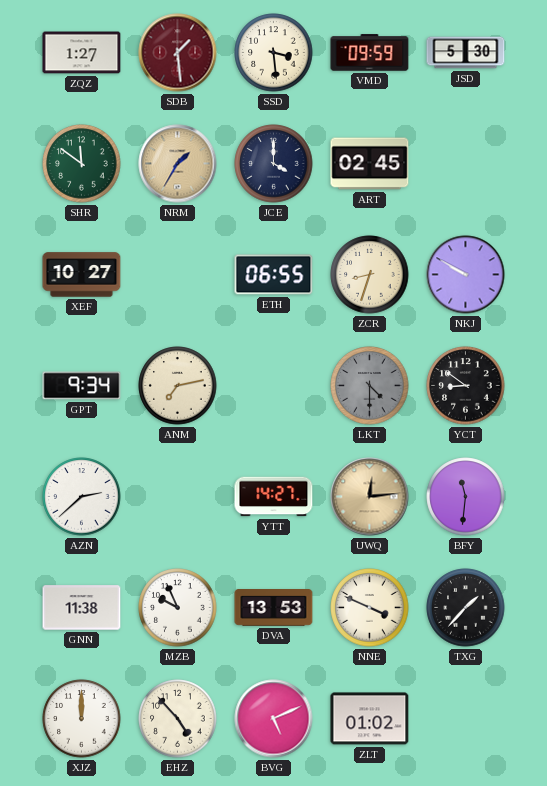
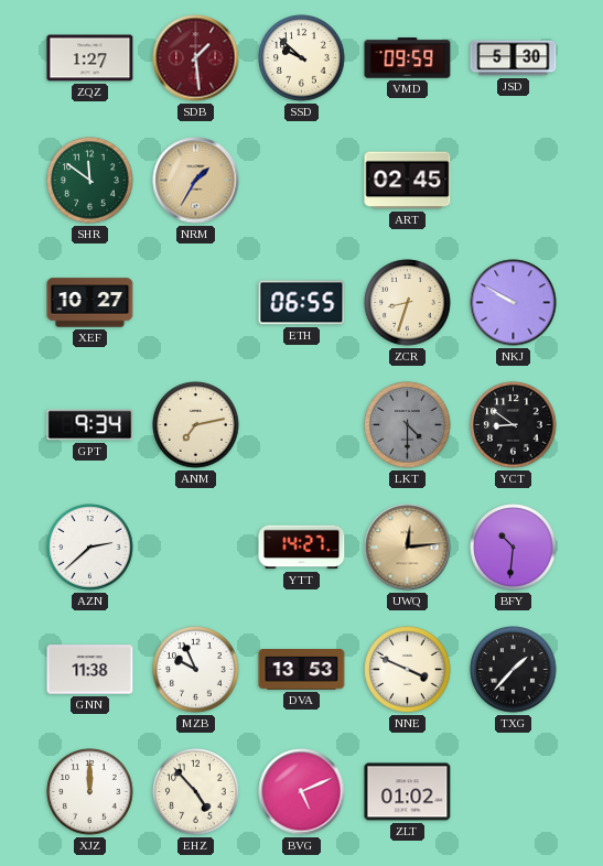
SSD: 3:29 -> 9:52 (302, 58)
JCE: 4:00 -> none (274, 164)
BFY: 11:31 -> 10:31 (514, 548)
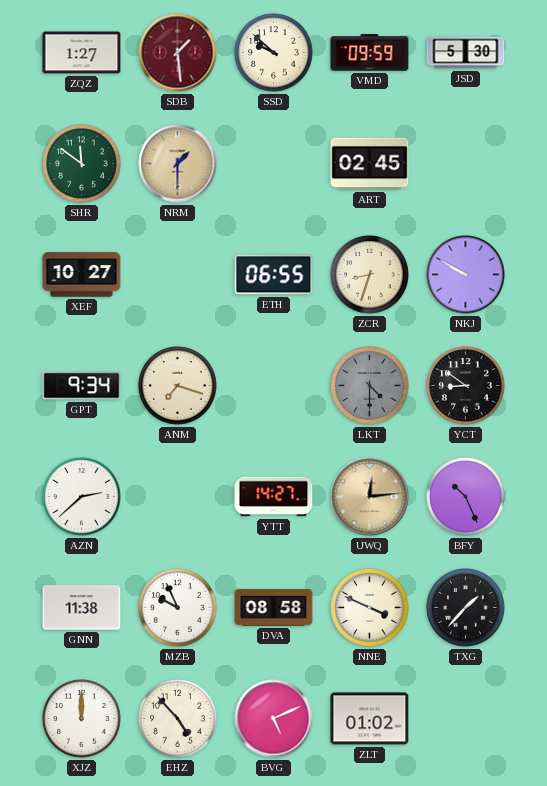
NRM: 1:35 -> 1:30 (178, 164)
ANM: 7:13 -> 7:18 (178, 386)
BFY: 10:31 -> 10:26 (466, 497)
DVA: 13:53 -> 08:58 (274, 608)
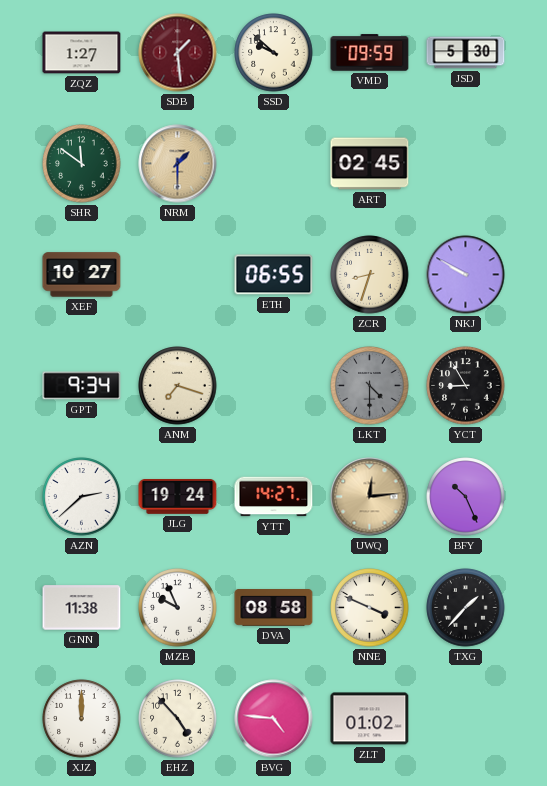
YCT: 8:51 -> 8:55 (466, 386)
JLG: none -> 19:24 (178, 497)
BVG: 5:11 -> 4:46 (274, 719)
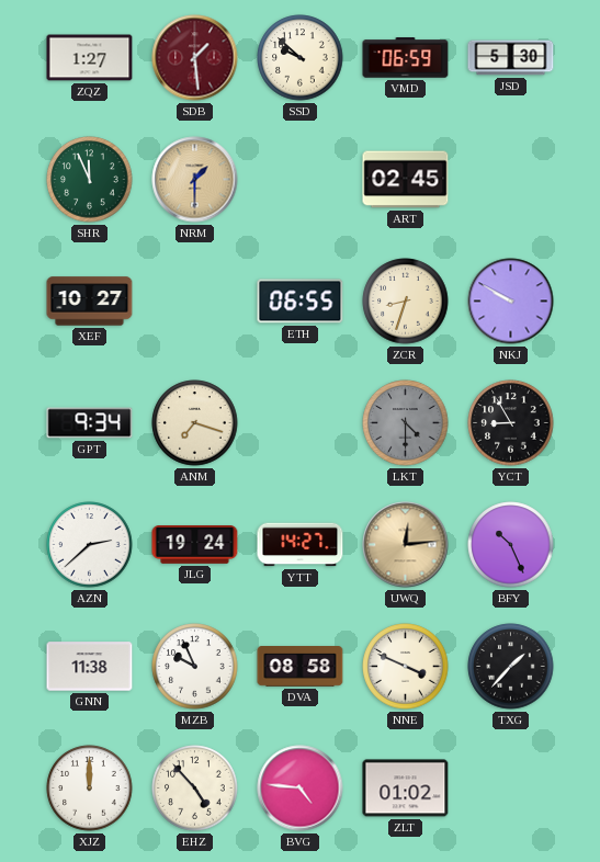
VMD: 09:59 -> 06:59 (406, 58)
SHR: 11:51 -> 11:56 (90, 180)
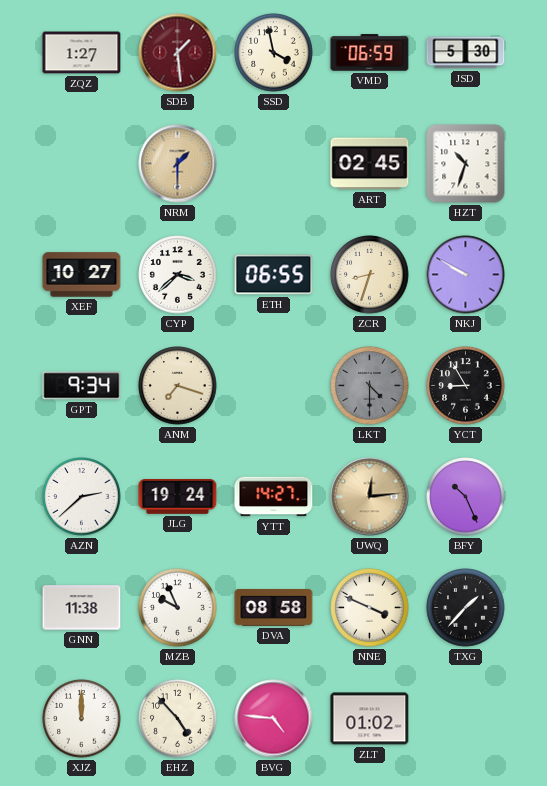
SSD: 9:52 -> 3:58 (274, 53)
SHR: 11:56 -> none (90, 180)
HZT: none -> 10:33 (466, 164)
CYP: none -> 3:38 (178, 275)
